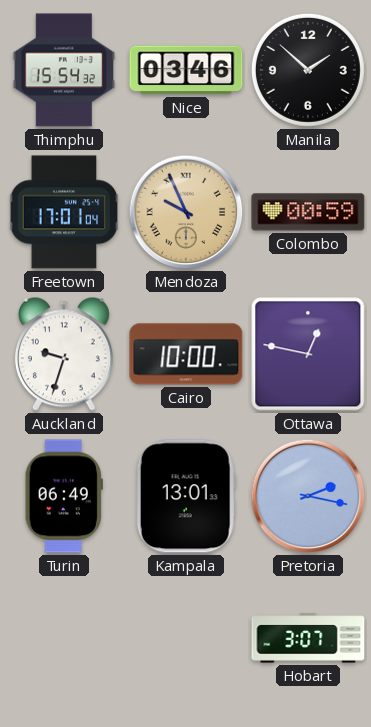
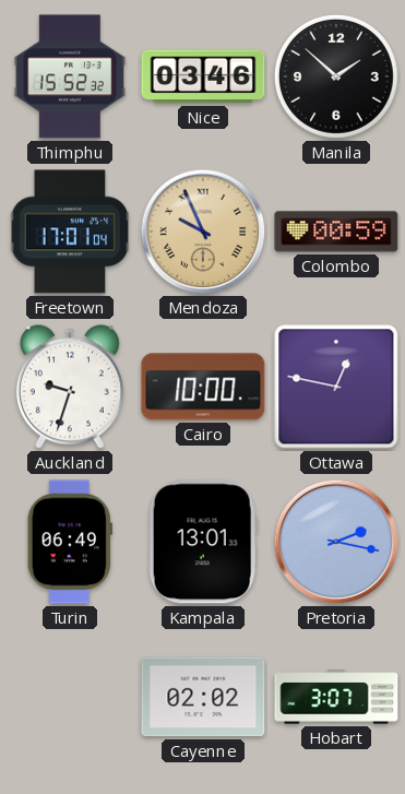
Thimphu: 15:54 -> 15:52 (70, 76)
Cayenne: none -> 02:02 (203, 697)
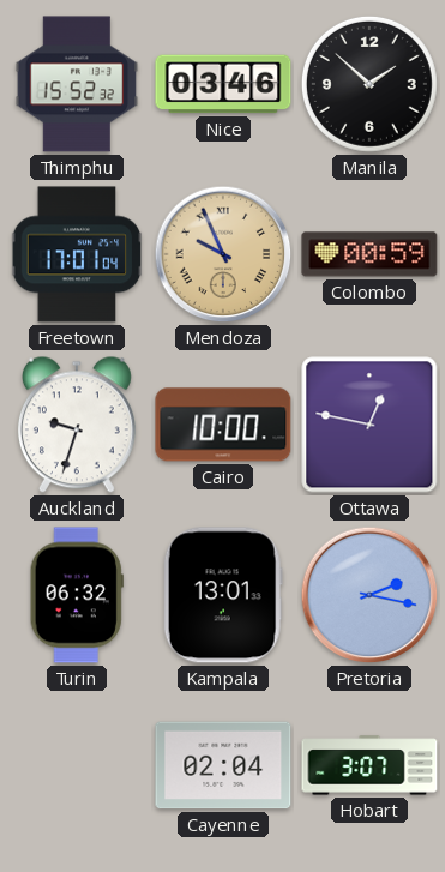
Turin: 06:49 -> 06:32 (77, 595)
Cayenne: 02:02 -> 02:04 (223, 765)
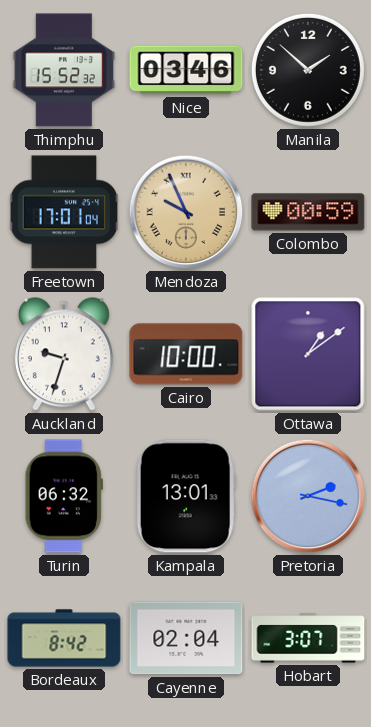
Ottawa: 12:47 -> 1:09 (308, 354)
Bordeaux: none -> 8:42 (64, 638)
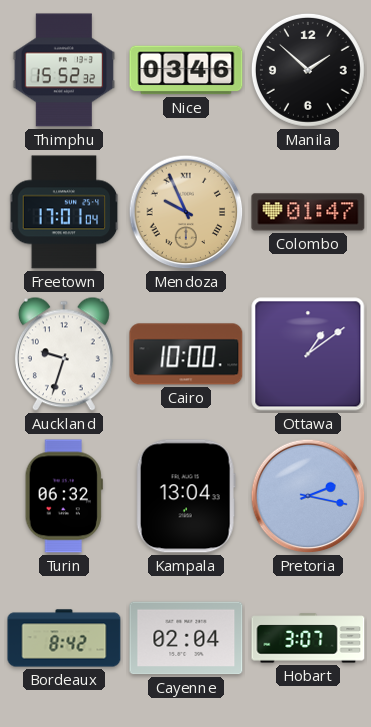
Colombo: 00:59 -> 01:47 (308, 212)
Kampala: 13:01 -> 13:04 (186, 496)
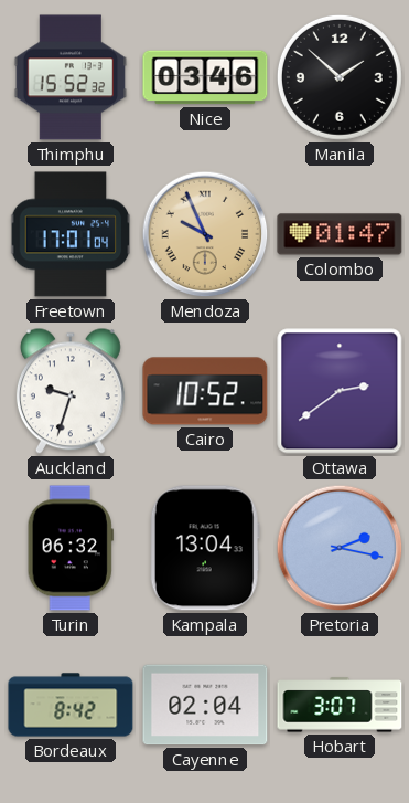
Cairo: 10:00 -> 10:52 (205, 391)
Ottawa: 1:09 -> 2:39 (340, 391)
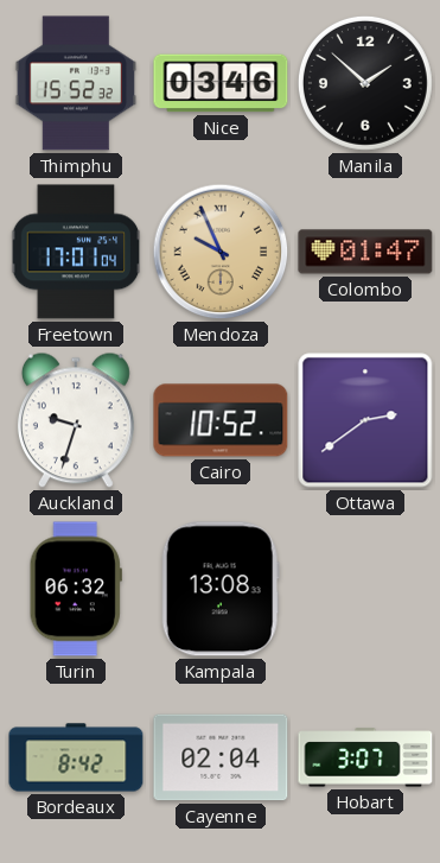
Kampala: 13:04 -> 13:08 (221, 589)
Pretoria: 2:17 -> none (340, 548)
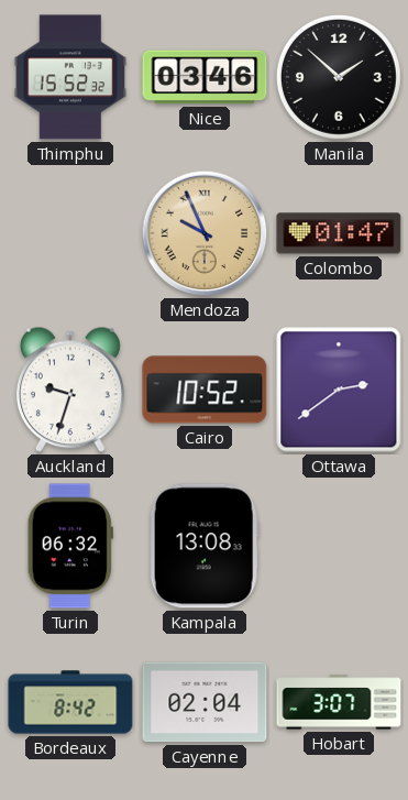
Freetown: 17:01 -> none (76, 252)
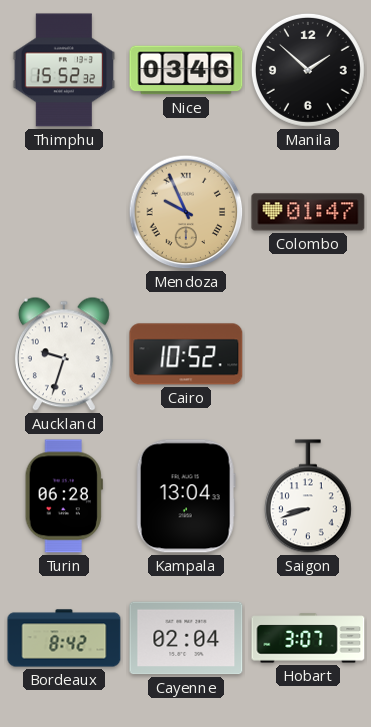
Ottawa: 2:39 -> none (339, 390)
Turin: 06:32 -> 06:28 (64, 496)
Kampala: 13:08 -> 13:04 (186, 496)
Saigon: none -> 8:42 (308, 496)
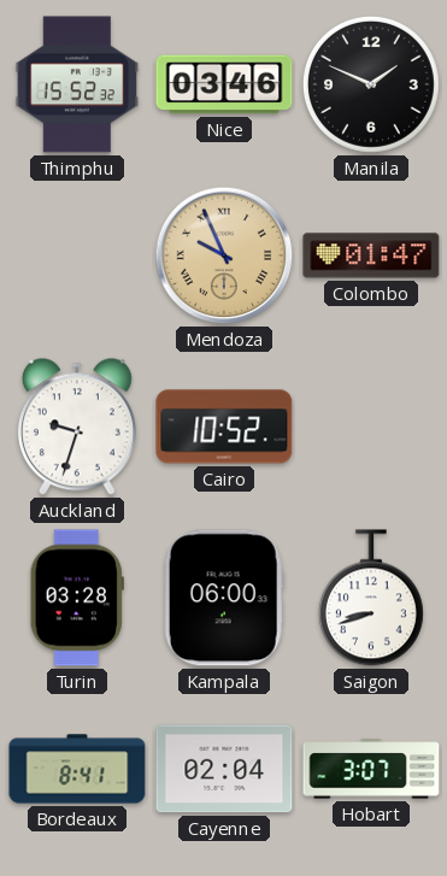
Manila: 1:52 -> 1:49 (371, 84)
Turin: 06:28 -> 03:28 (77, 598)
Kampala: 13:04 -> 06:00 (224, 598)
Bordeaux: 8:42 -> 8:41 (77, 769)
